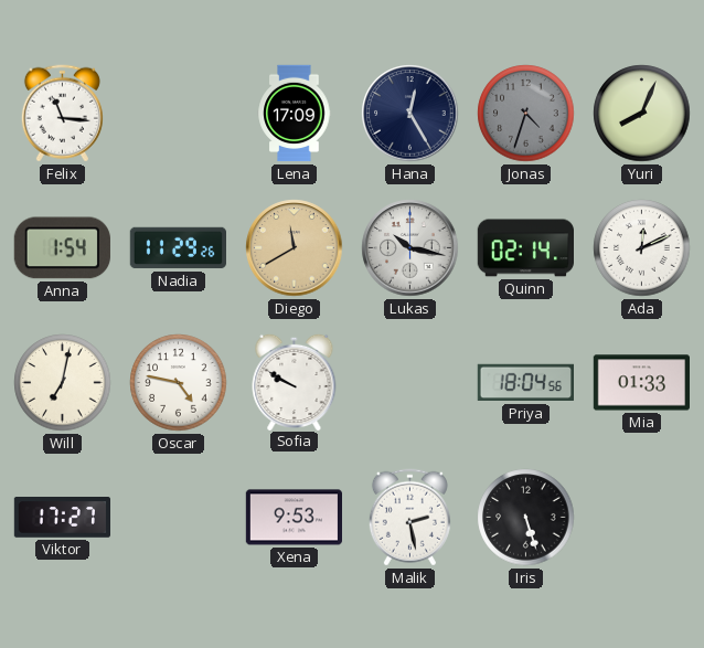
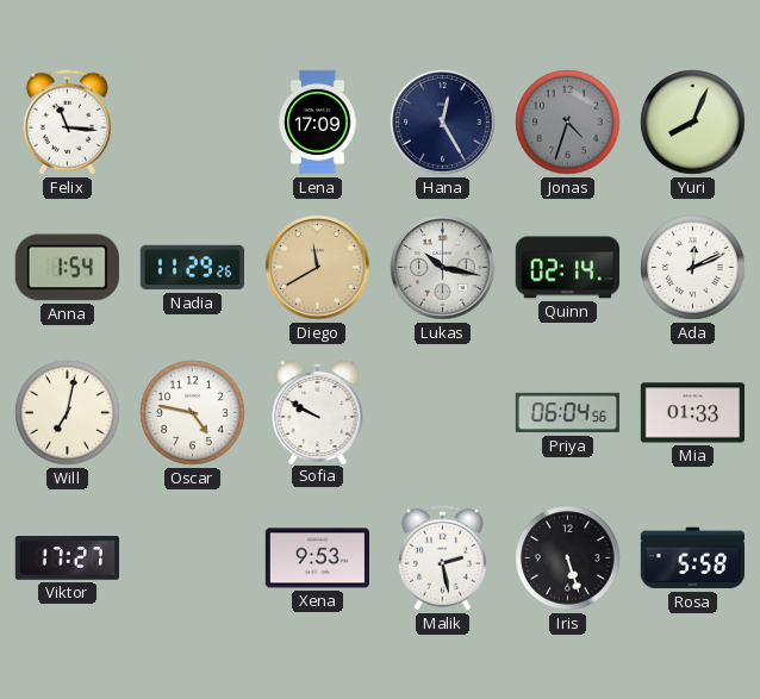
Priya: 18:04 -> 06:04 (567, 413)
Rosa: none -> 5:58 (692, 558)
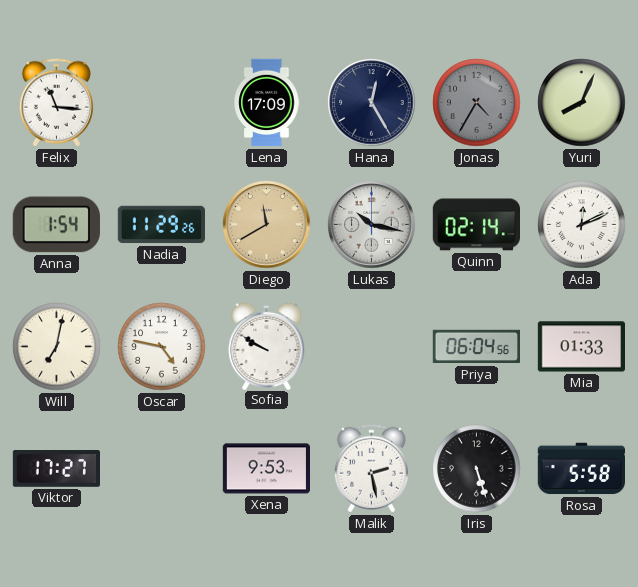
Jonas: 4:33 -> 4:35 (477, 103)
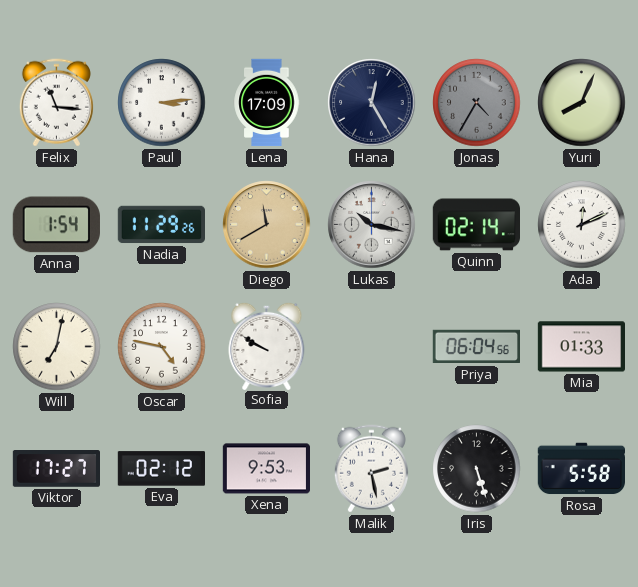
Paul: none -> 3:14 (162, 103)
Eva: none -> 02:12 (161, 469)
